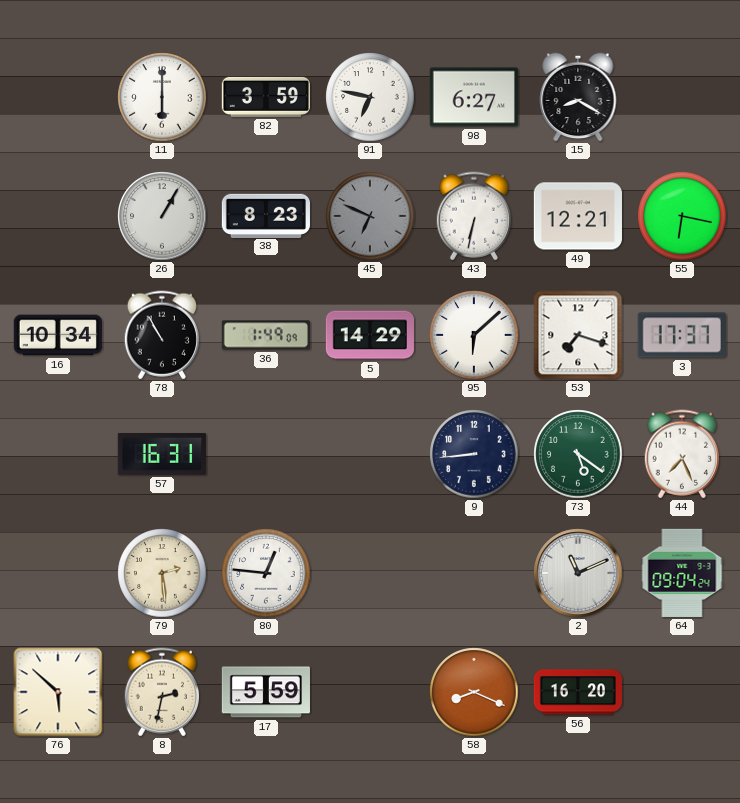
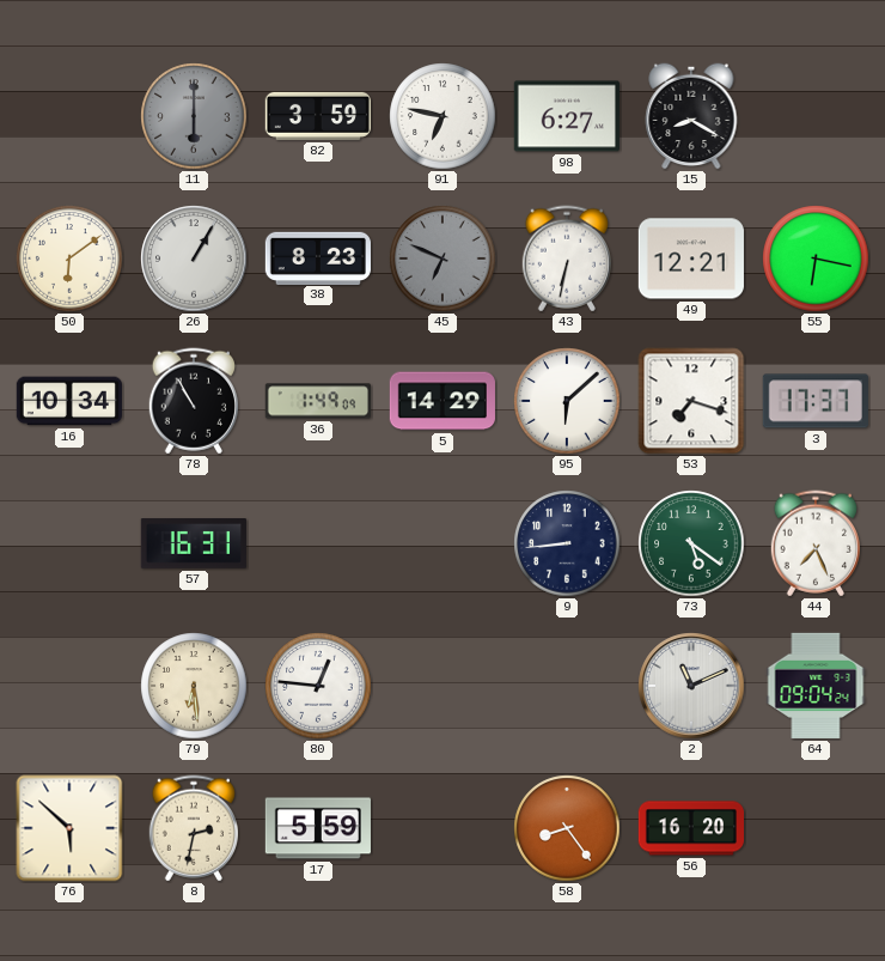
11 dial: white -> grey (194, 116)
50: none -> 6:09 (69, 259)
79: 2:29 -> 6:29 (194, 686)
58: 8:19 -> 8:24 (567, 828)
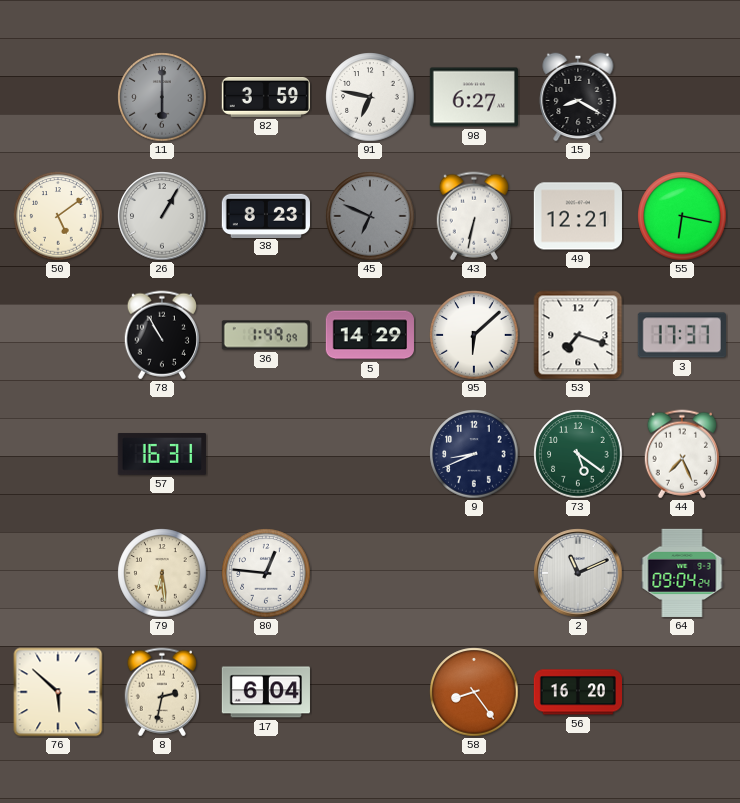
50: 6:09 -> 5:09 (58, 216)
16: 10:34 -> none (69, 401)
9: 8:44 -> 8:41 (474, 454)
17: 5:59 -> 6:04 (266, 692)
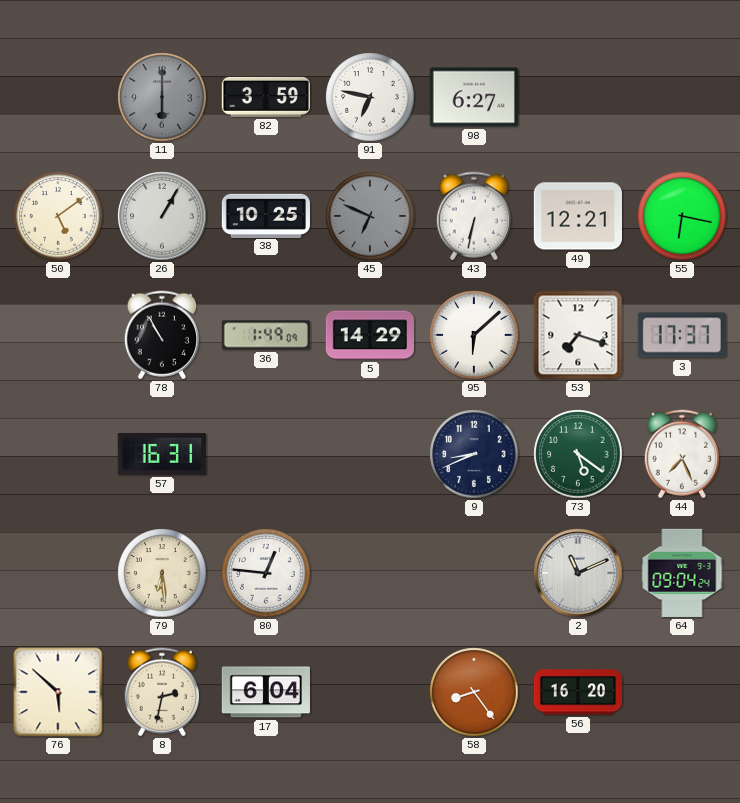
15: 8:20 -> none (578, 97)
38: 8:23 -> 10:25 (266, 215)
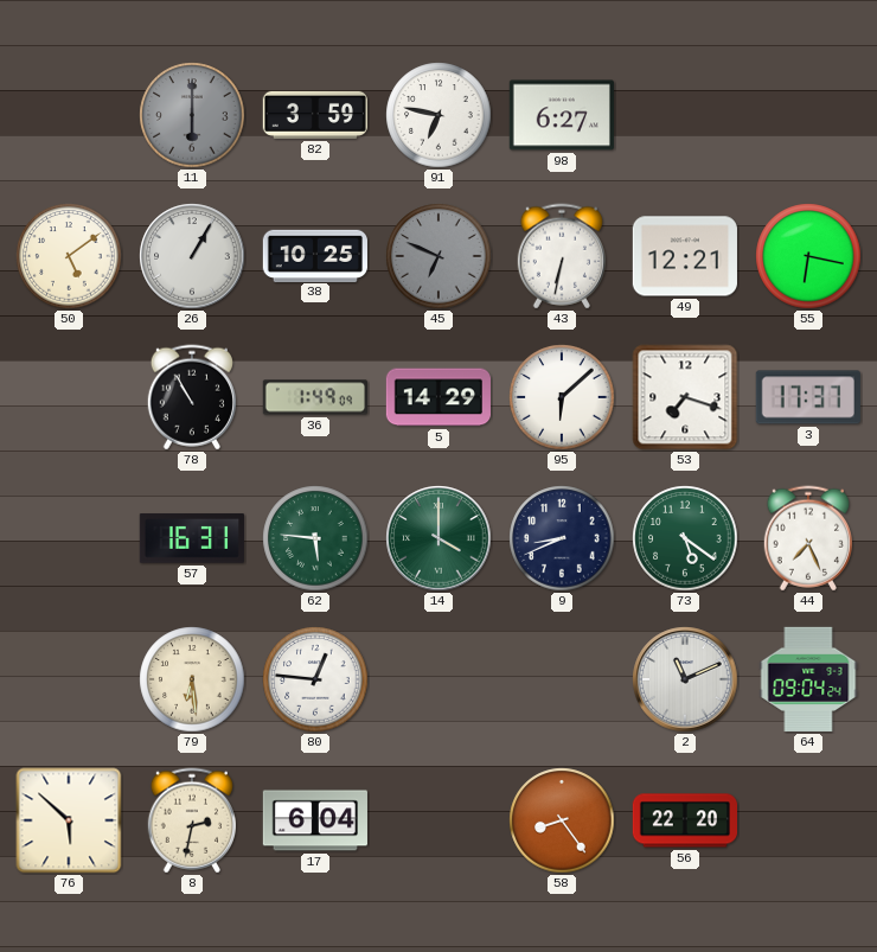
62: none -> 5:46 (315, 538)
14: none -> 4:00 (438, 538)
56: 16:20 -> 22:20 (684, 820)
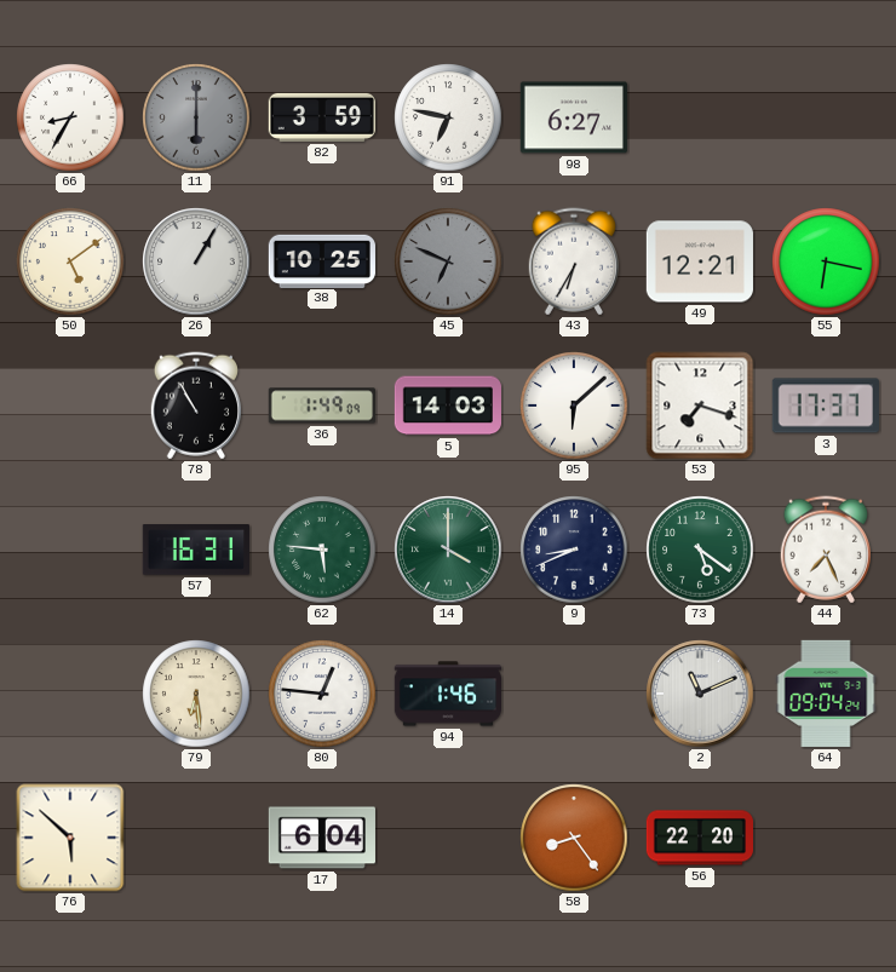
66: none -> 8:35 (70, 117)
43: 6:32 -> 6:35 (573, 261)
5: 14:29 -> 14:03 (448, 406)
94: none -> 1:46 (447, 694)
8: 2:32 -> none (191, 820)
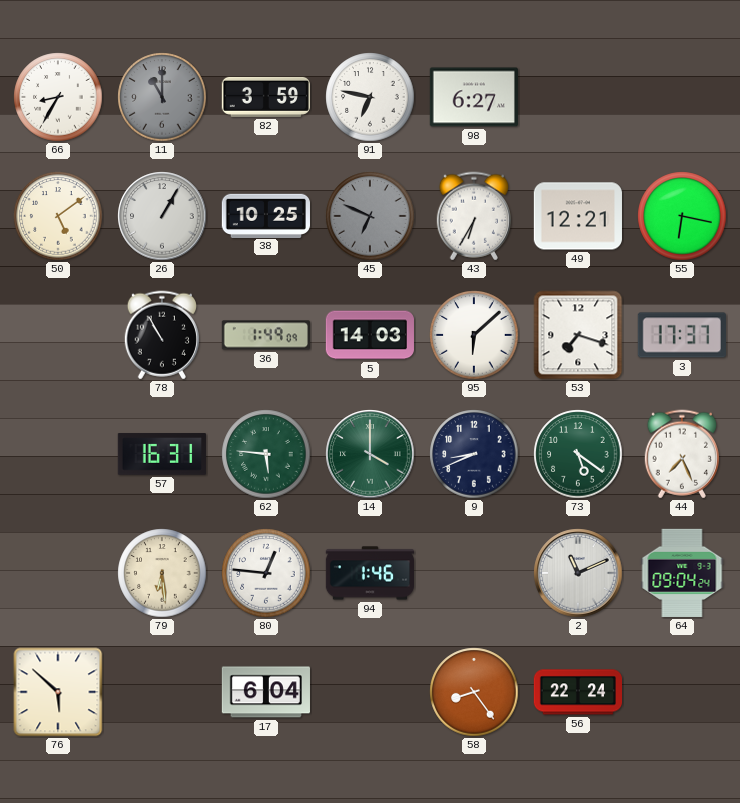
11: 6:00 -> 11:00 (162, 97)
56: 22:20 -> 22:24 (577, 692)
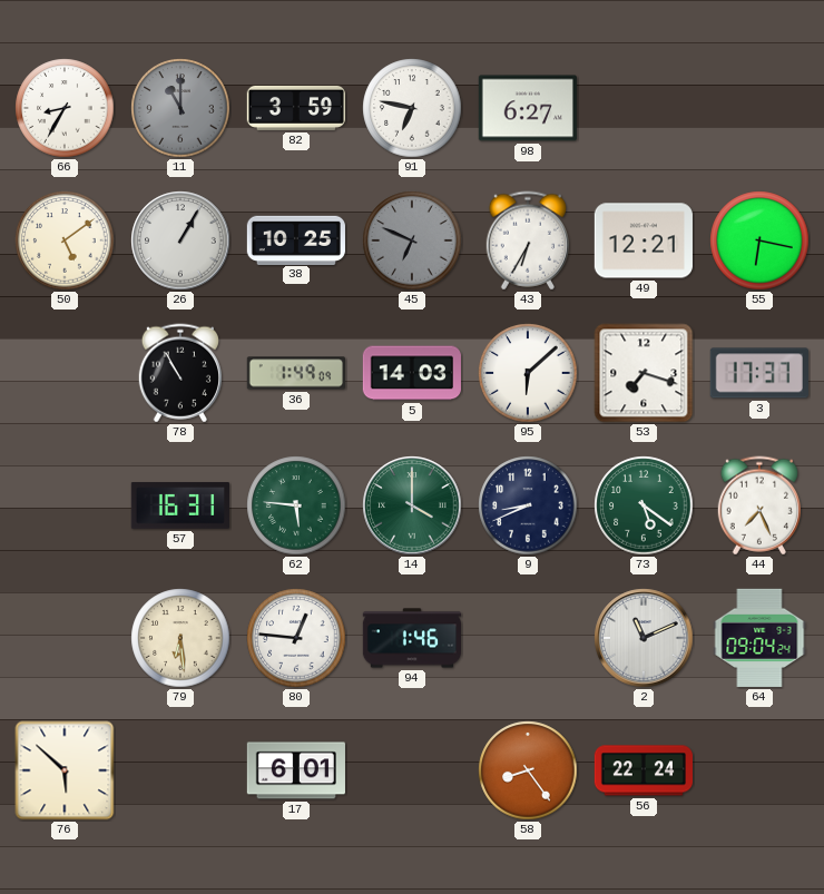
17: 6:04 -> 6:01 (296, 770)
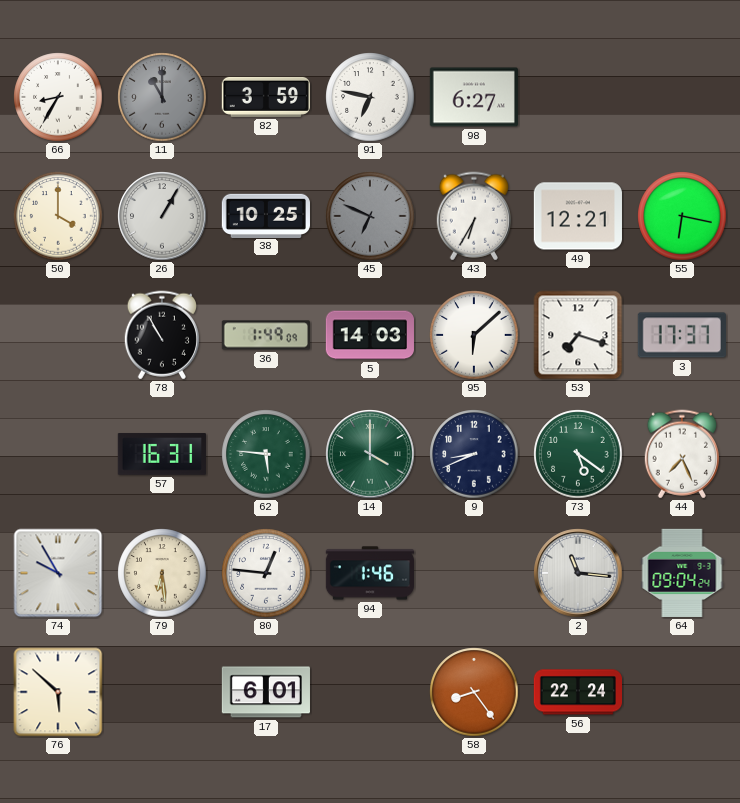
50: 5:09 -> 4:00 (58, 216)
74: none -> 9:55 (58, 573)
2: 11:11 -> 11:16 (578, 573)
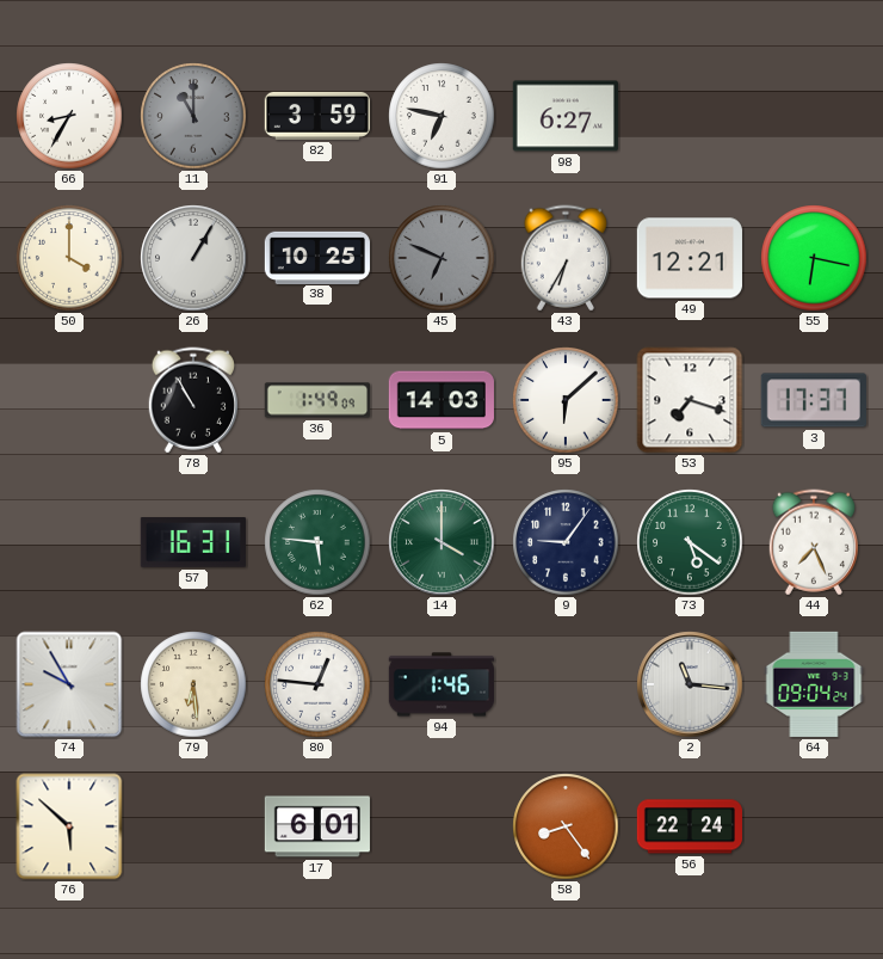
9: 8:41 -> 9:06 (566, 542)
